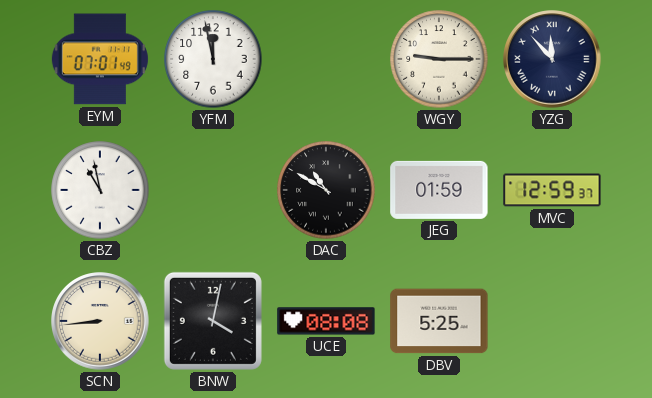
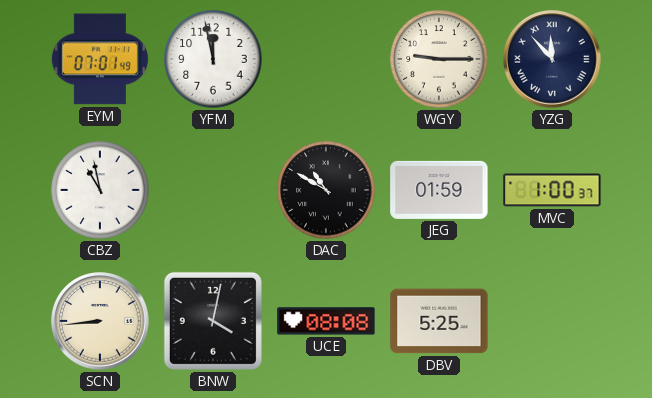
MVC: 12:59 -> 1:00 (552, 190)
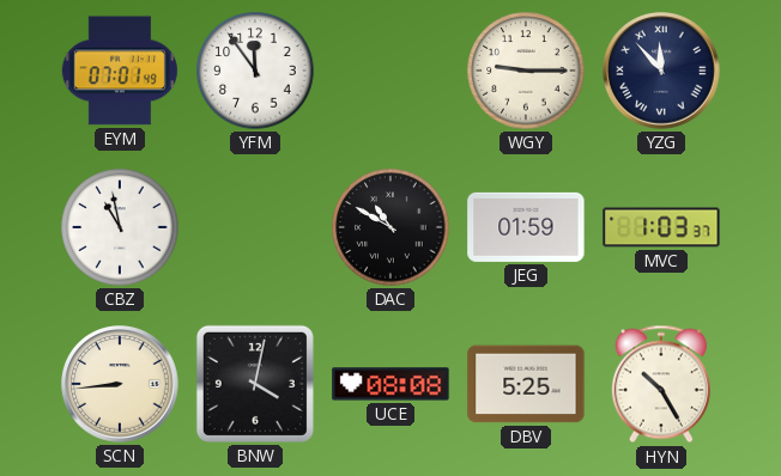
YFM: 11:58 -> 11:54 (255, 71)
MVC: 1:00 -> 1:03 (661, 227)
HYN: none -> 10:25 (661, 384)
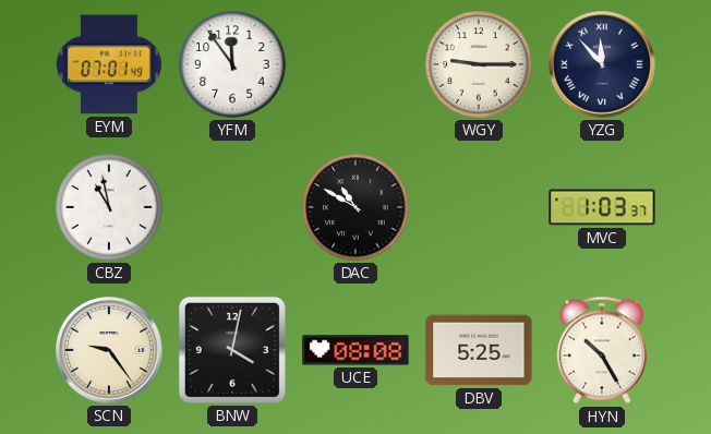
JEG: 01:59 -> none (526, 227)
SCN: 8:44 -> 9:24 (109, 350)
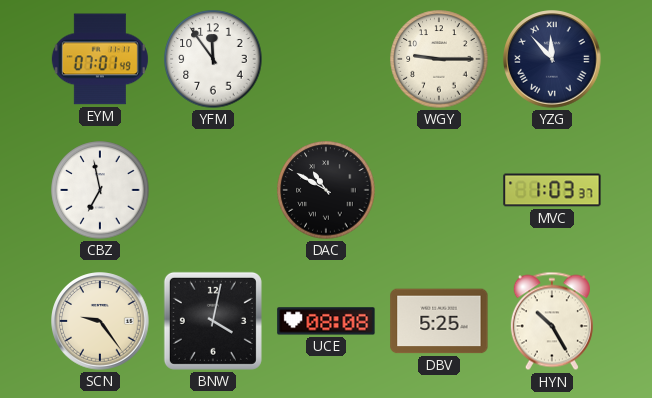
CBZ: 10:58 -> 6:58 (100, 190)
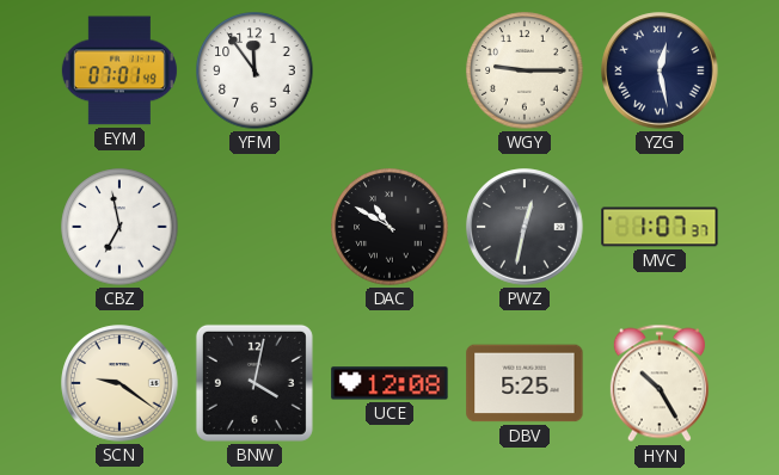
YZG: 11:53 -> 12:28 (660, 70)
PWZ: none -> 12:32 (525, 227)
MVC: 1:03 -> 1:07 (660, 227)
SCN: 9:24 -> 9:21 (119, 383)
UCE: 08:08 -> 12:08 (390, 383)
